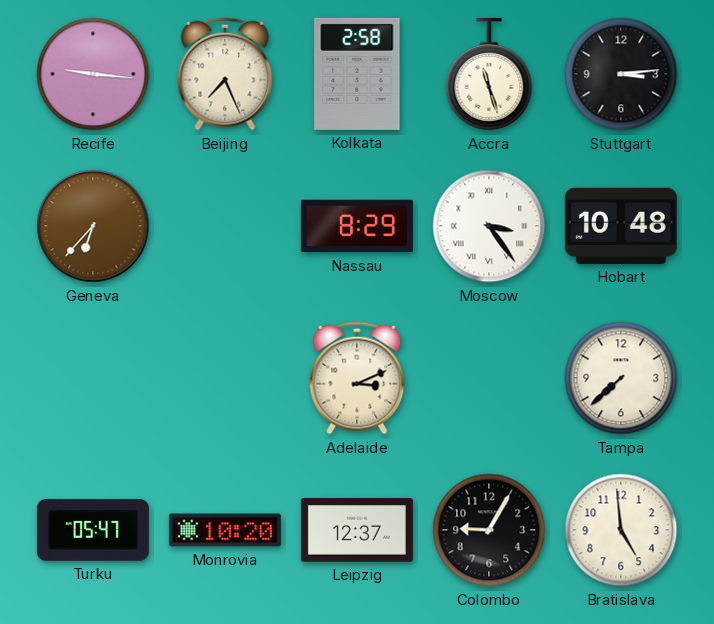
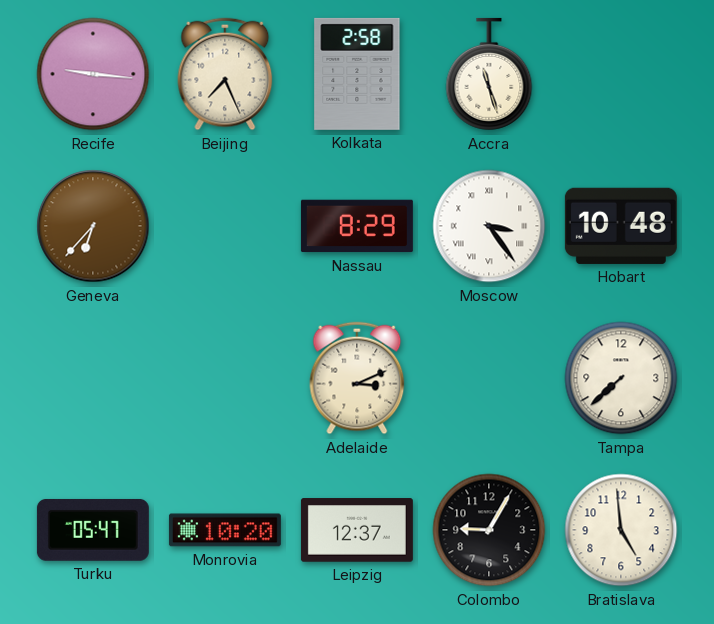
Stuttgart: 3:14 -> none (621, 74)
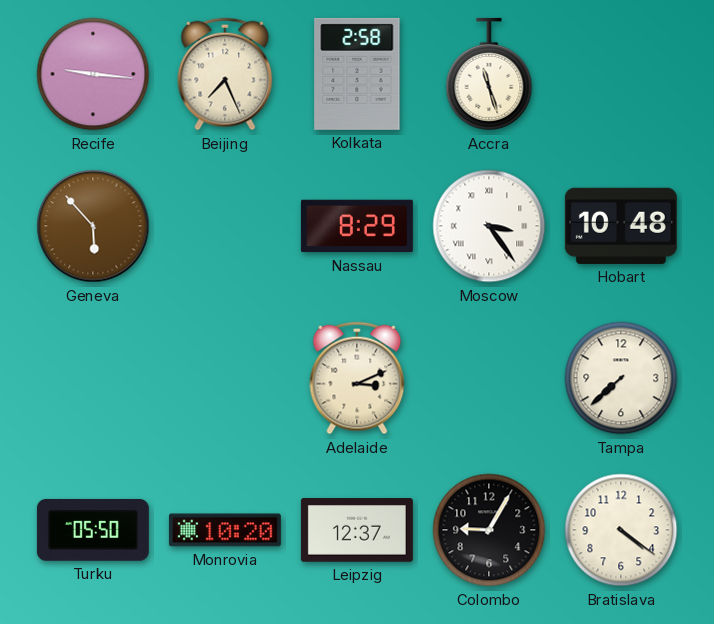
Geneva: 6:37 -> 5:53 (93, 226)
Turku: 05:47 -> 05:50 (93, 530)
Bratislava: 4:59 -> 4:21 (621, 530)
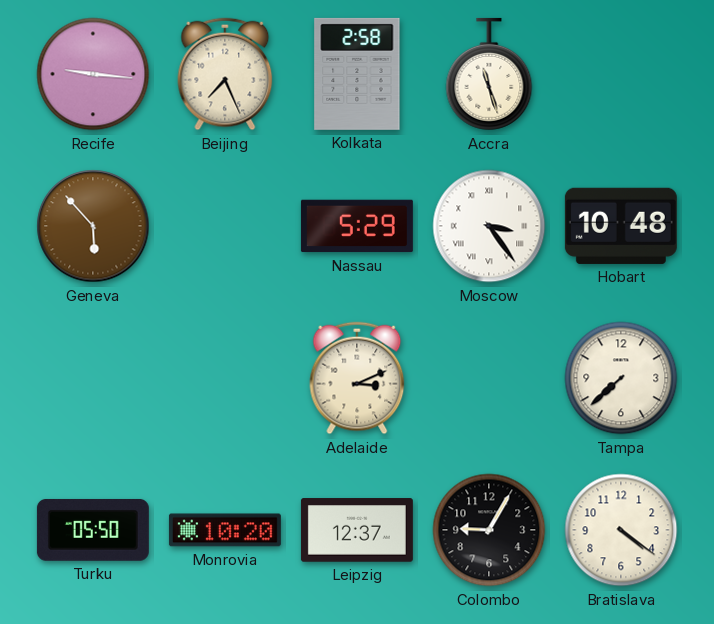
Nassau: 8:29 -> 5:29 (357, 226)
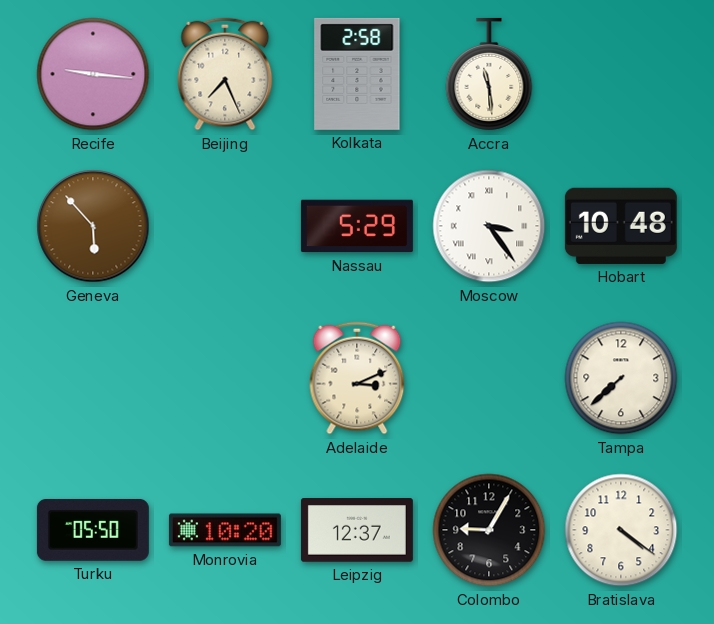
Accra: 11:27 -> 11:29 (489, 74)
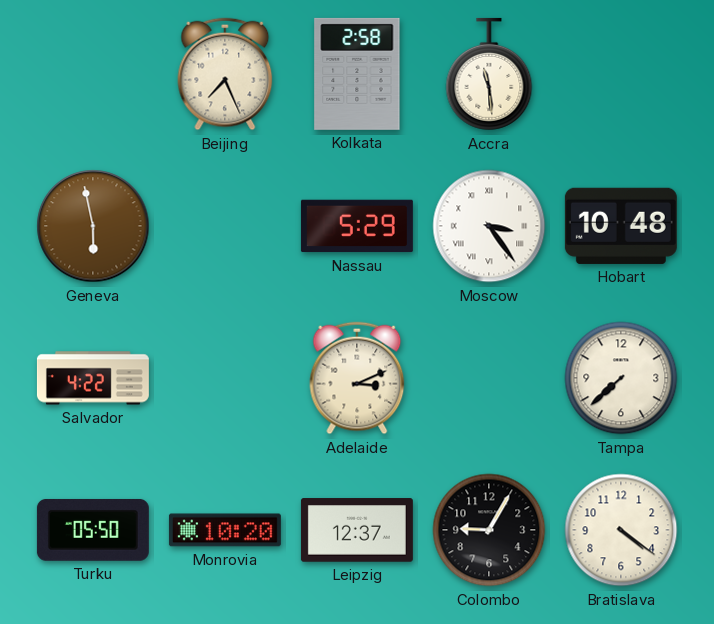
Recife: 9:16 -> none (93, 74)
Geneva: 5:53 -> 5:58 (93, 226)
Salvador: none -> 4:22 (93, 378)
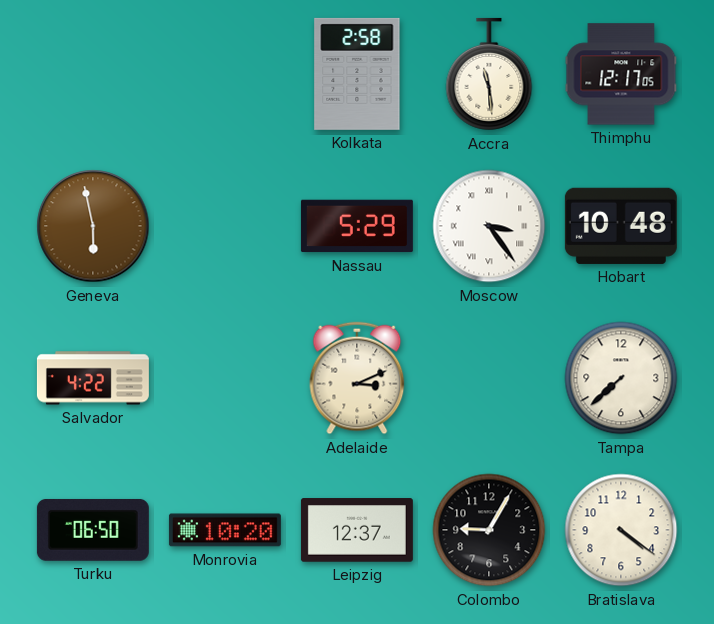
Beijing: 7:26 -> none (225, 74)
Thimphu: none -> 12:17 (621, 74)
Turku: 05:50 -> 06:50 (93, 530)
